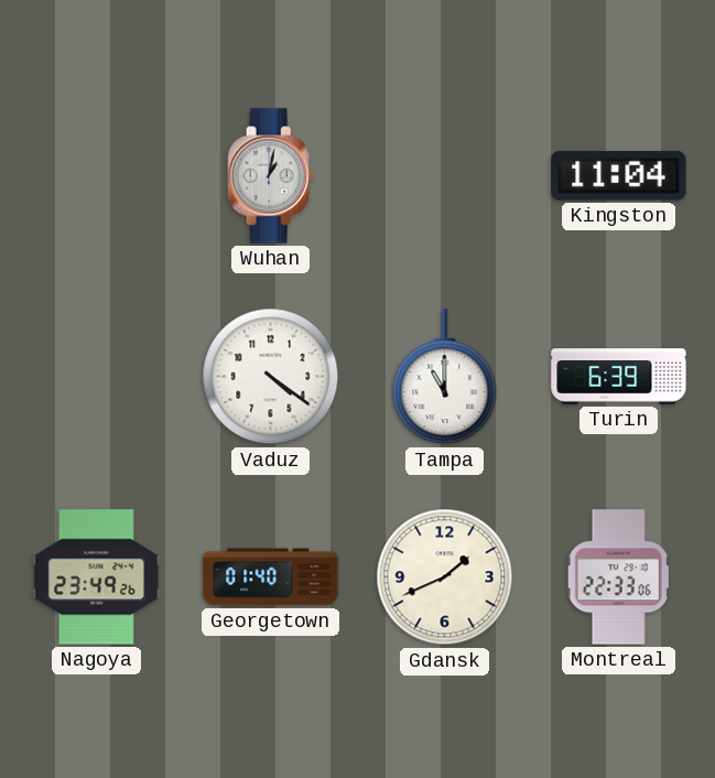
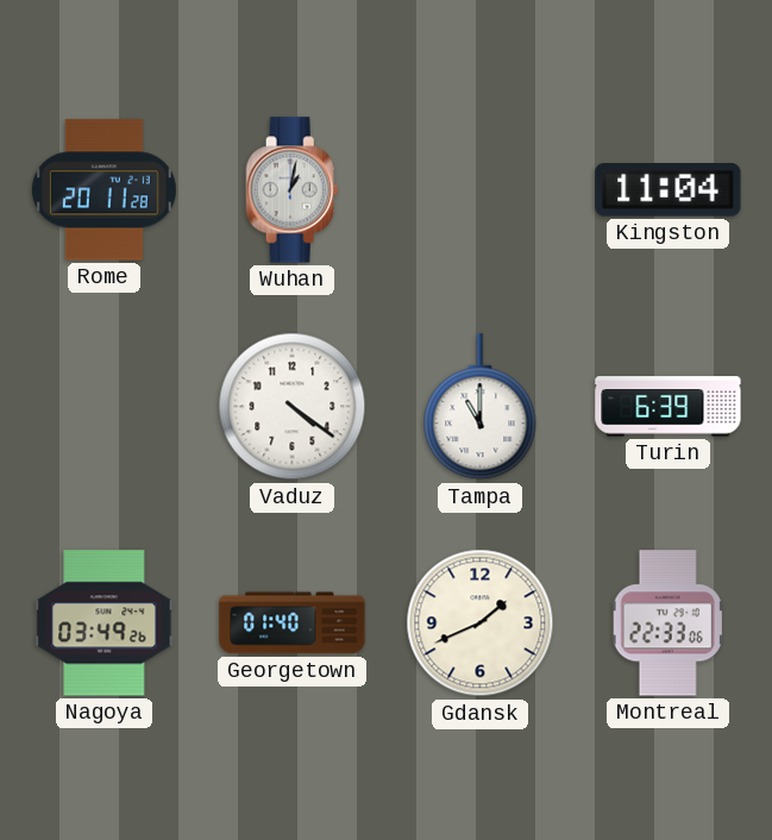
Rome: none -> 20:11 (103, 190)
Nagoya: 23:49 -> 03:49 (105, 623)
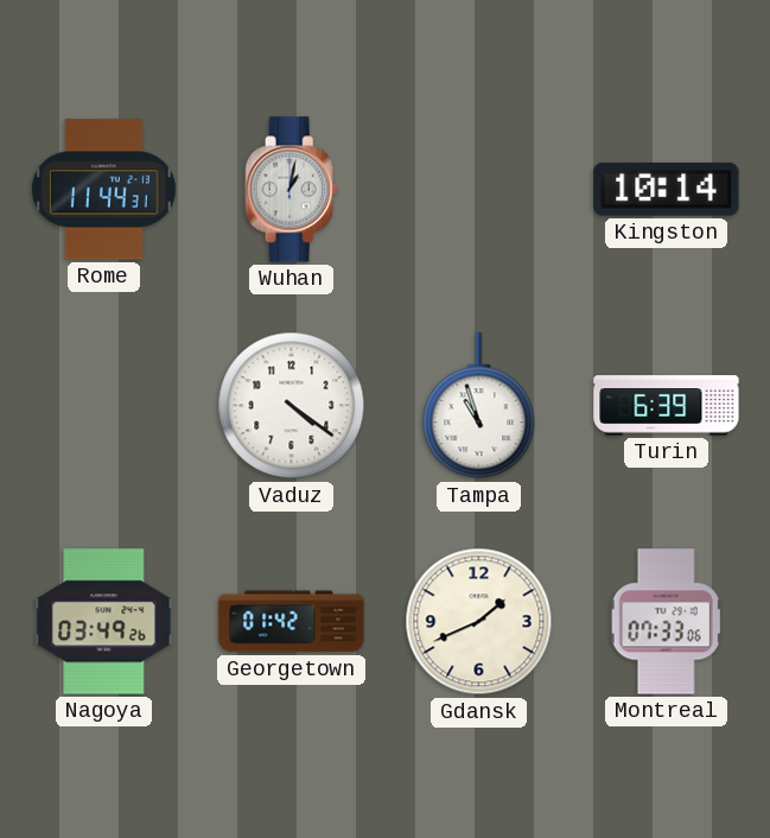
Rome: 20:11 -> 11:44 (103, 190)
Kingston: 11:04 -> 10:14 (667, 190)
Tampa: 11:00 -> 10:57 (479, 406)
Georgetown: 01:40 -> 01:42 (292, 622)
Montreal: 22:33 -> 07:33 (667, 622)
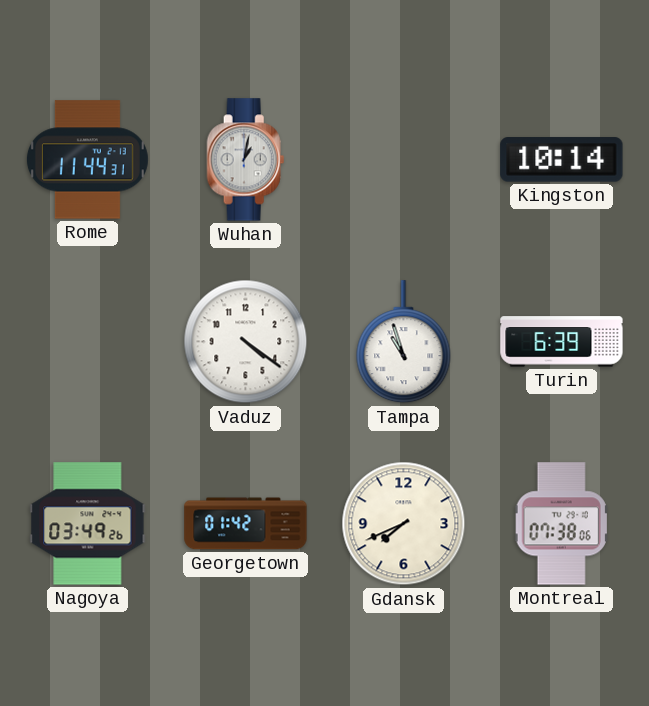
Gdansk: 1:41 -> 7:41 (404, 524)
Montreal: 07:33 -> 07:38 (562, 524)
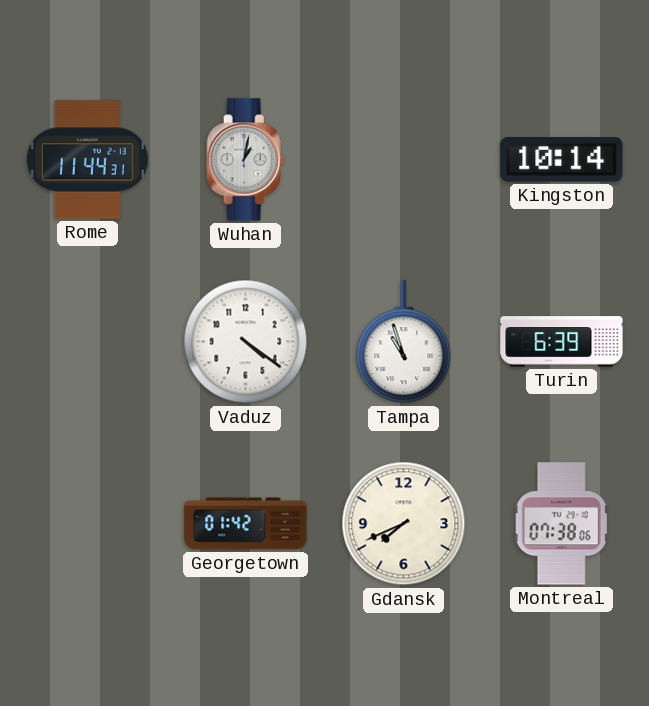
Nagoya: 03:49 -> none (88, 524)
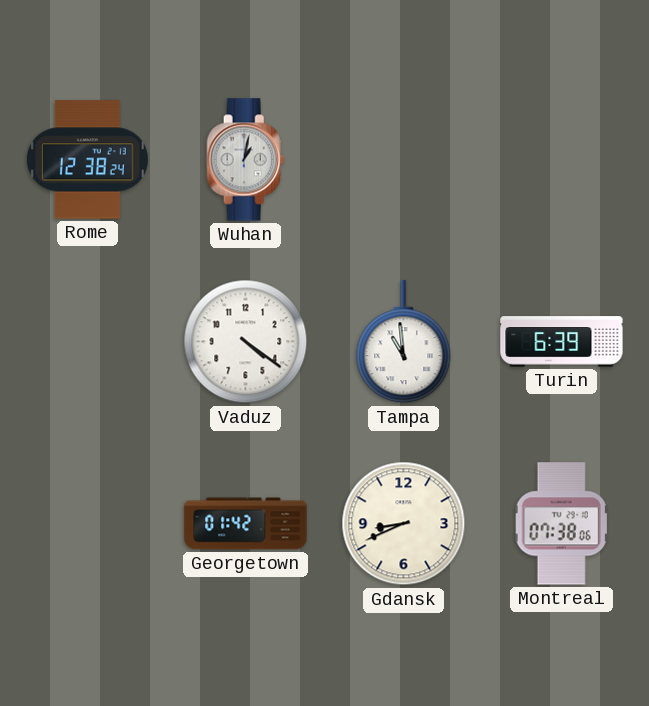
Rome: 11:44 -> 12:38 (87, 160)
Kingston: 10:14 -> none (562, 160)
Tampa: 10:57 -> 10:59 (404, 342)
Gdansk: 7:41 -> 8:41 (404, 524)
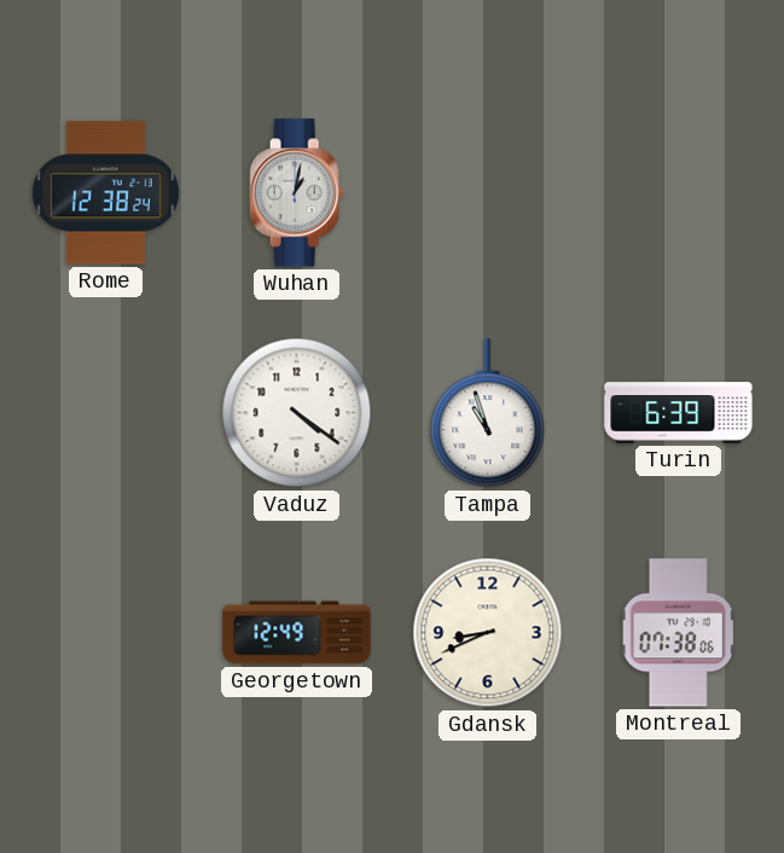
Tampa: 10:59 -> 10:57 (488, 413)
Georgetown: 01:42 -> 12:49 (297, 633)
